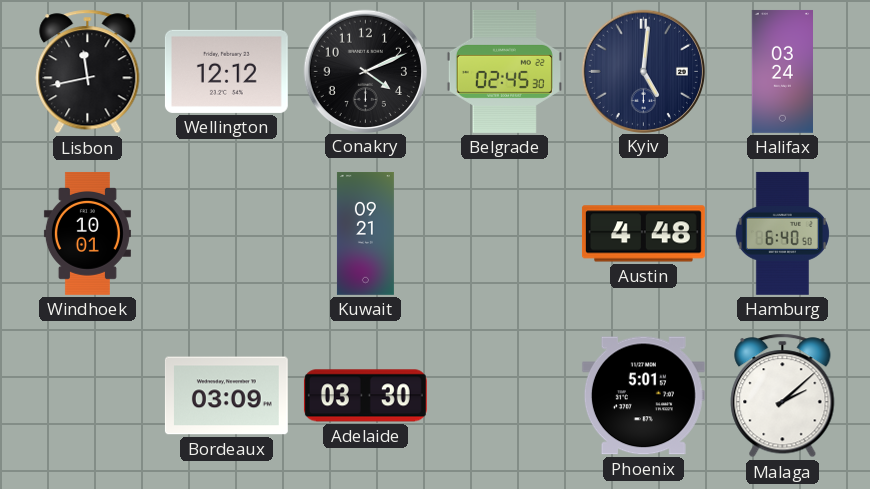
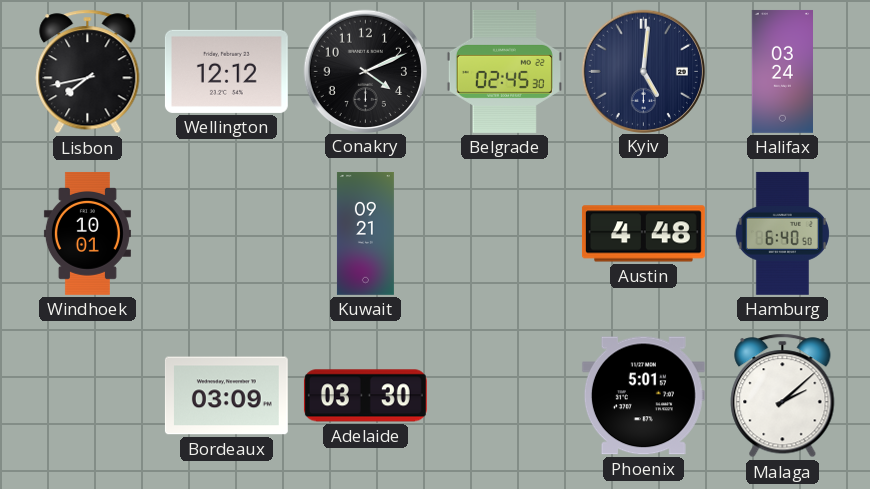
Lisbon: 11:43 -> 7:43 (88, 72)
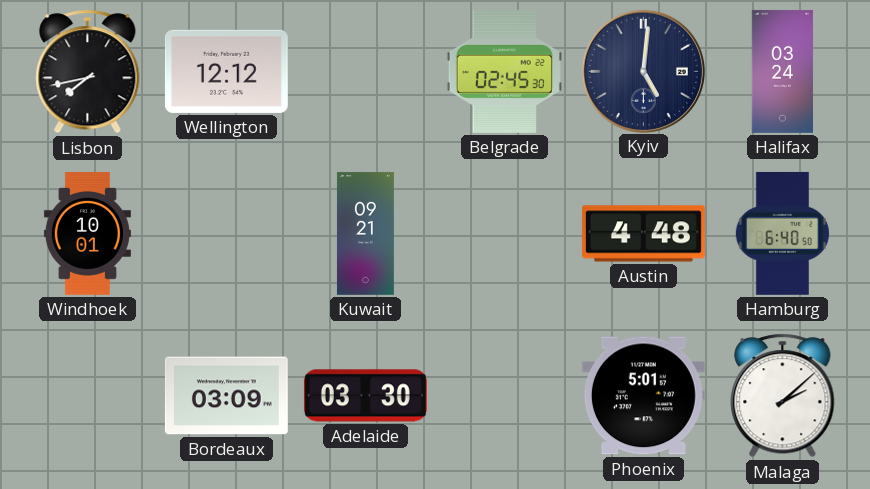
Conakry: 4:11 -> none (365, 71)
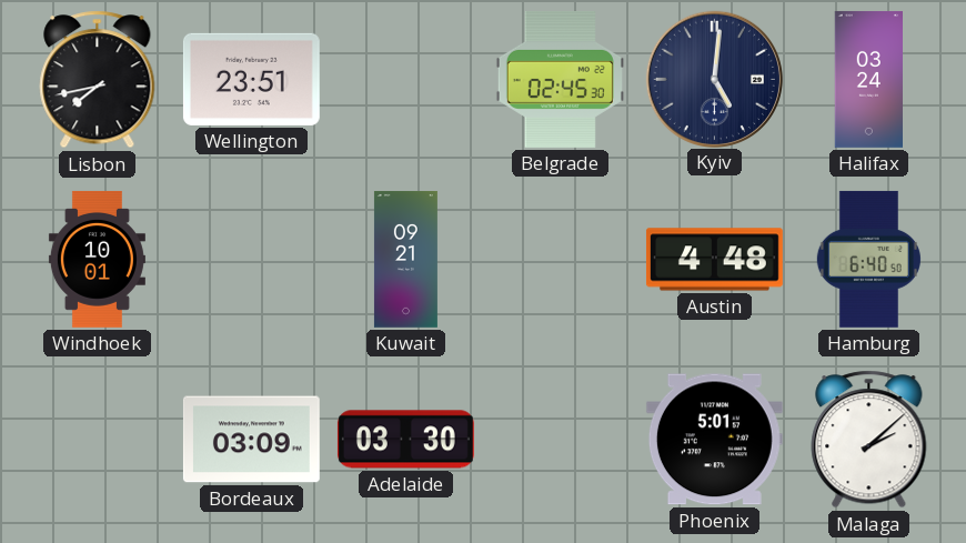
Wellington: 12:12 -> 23:51 (251, 79)
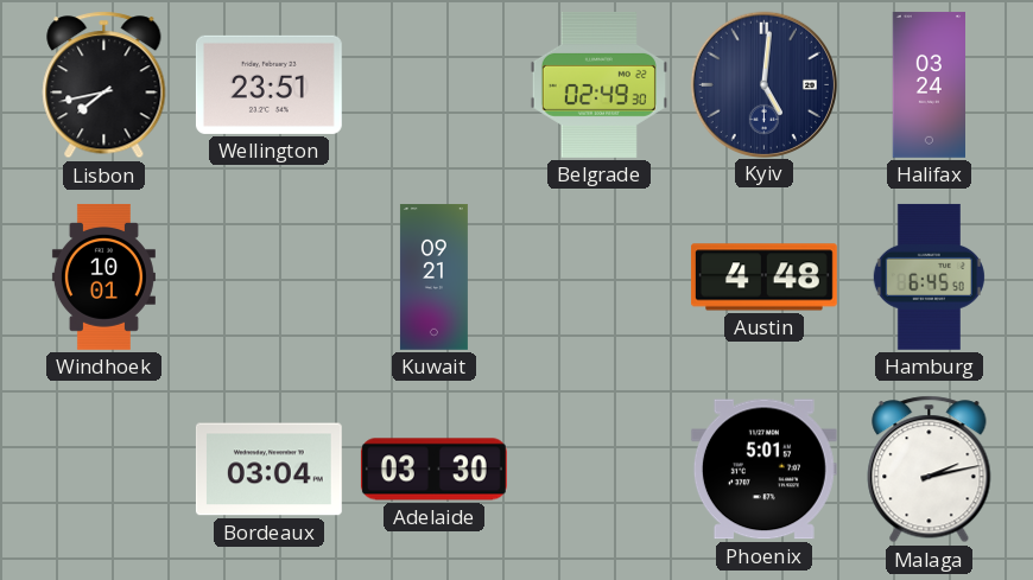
Belgrade: 02:45 -> 02:49 (598, 84)
Hamburg: 6:40 -> 6:45 (929, 276)
Bordeaux: 03:09 -> 03:04 (268, 470)
Malaga: 2:08 -> 2:13 (930, 470)
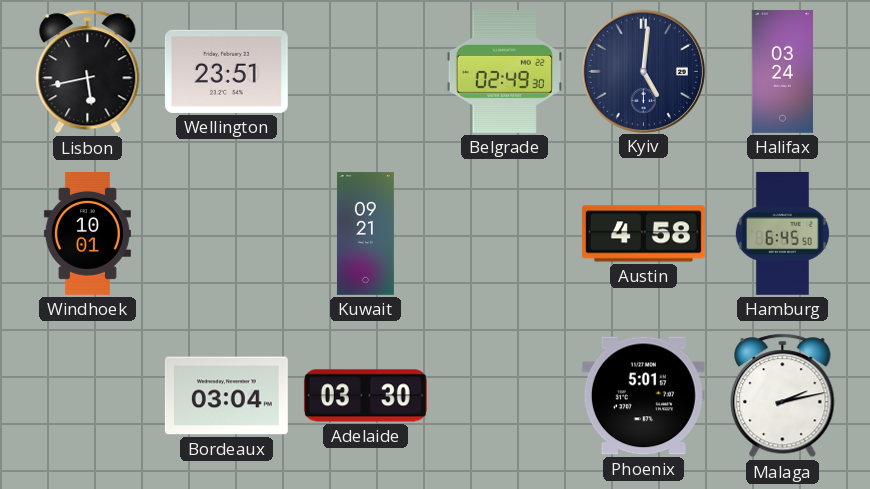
Lisbon: 7:43 -> 5:43 (88, 72)
Austin: 4:48 -> 4:58 (643, 234)
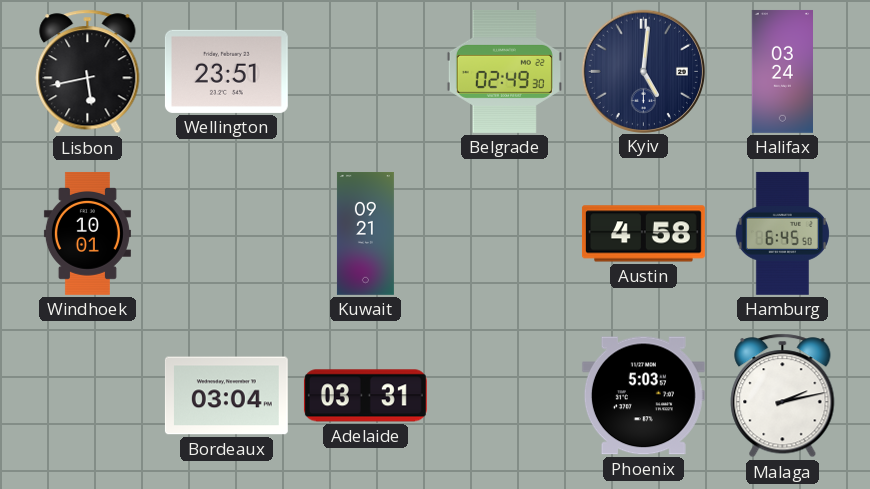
Adelaide: 03:30 -> 03:31 (365, 396)
Phoenix: 5:01 -> 5:03 (643, 396)
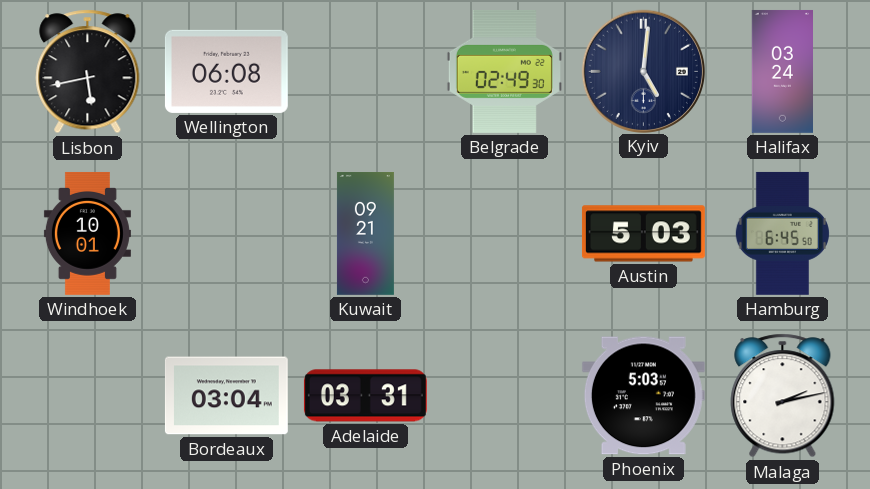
Wellington: 23:51 -> 06:08 (226, 71)
Austin: 4:58 -> 5:03 (643, 234)
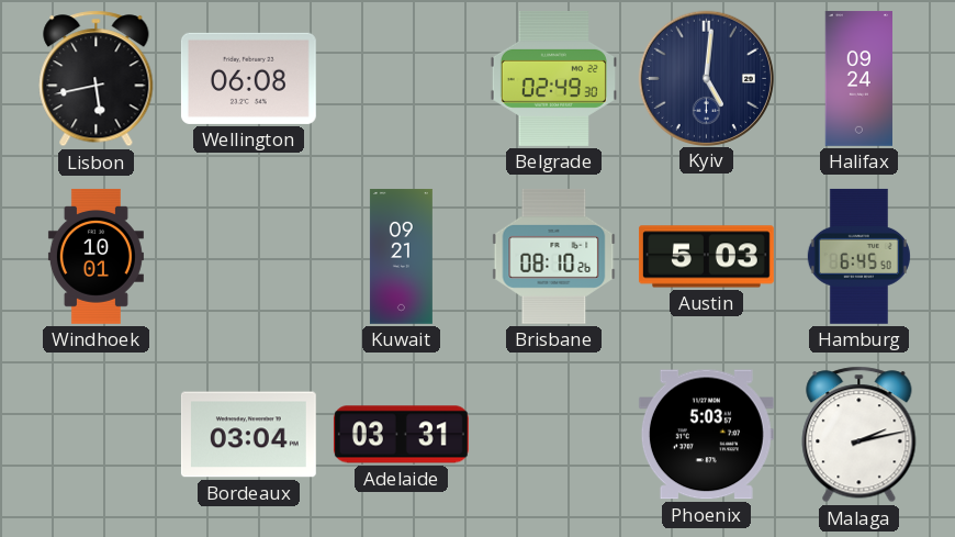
Halifax: 03:24 -> 09:24 (858, 78)
Brisbane: none -> 08:10 (554, 256)
